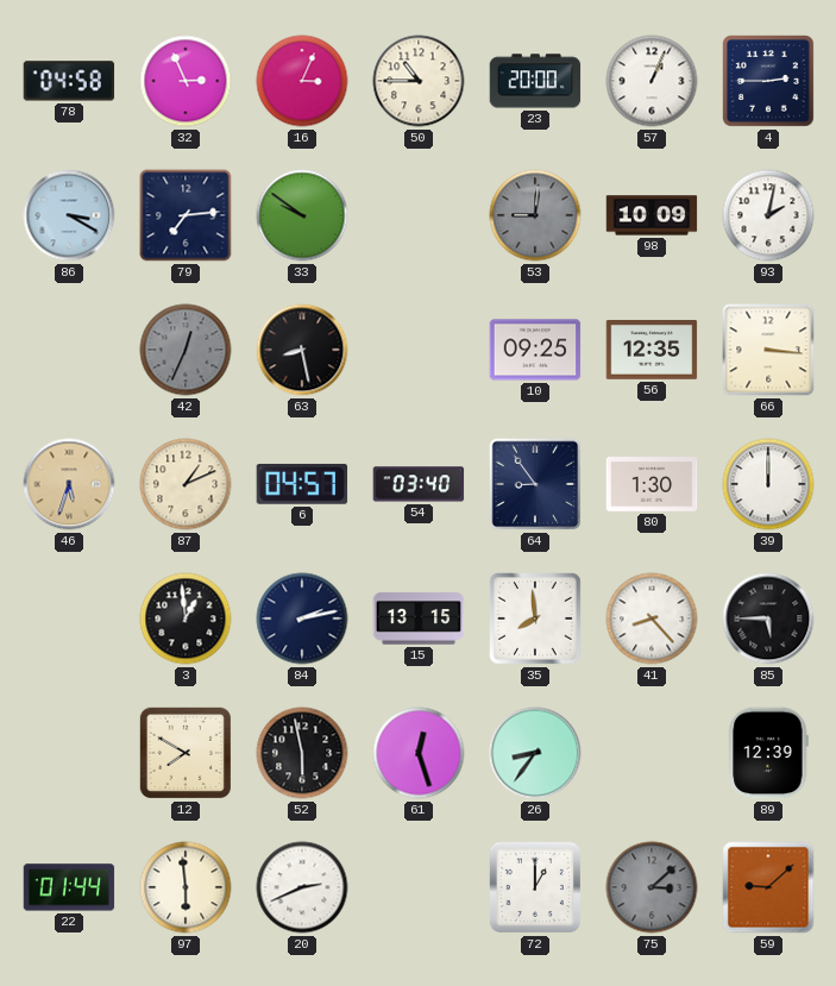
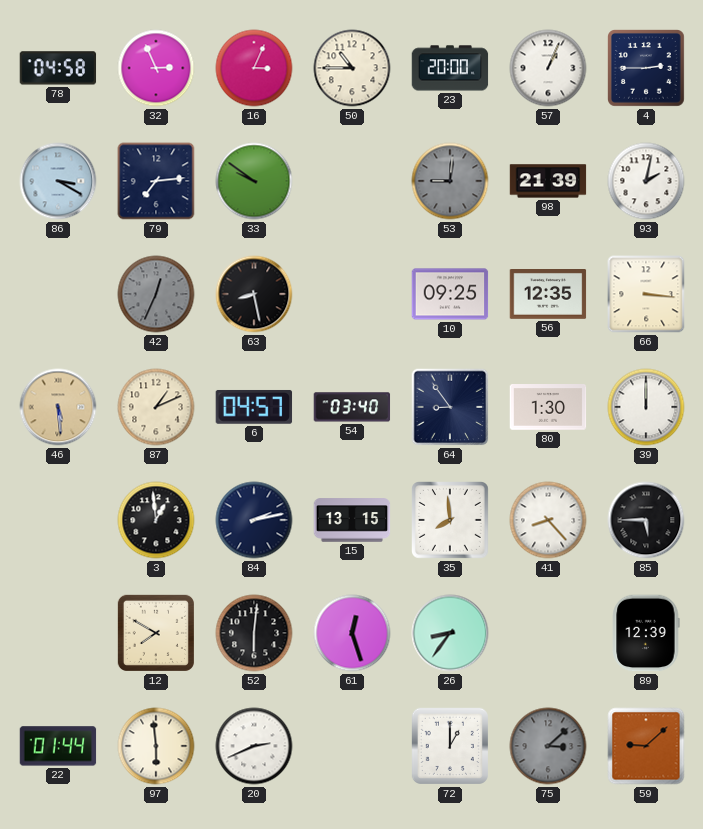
98: 10:09 -> 21:39 (548, 181)
46: 5:33 -> 5:29 (58, 407)
52: 5:58 -> 6:01 (254, 633)
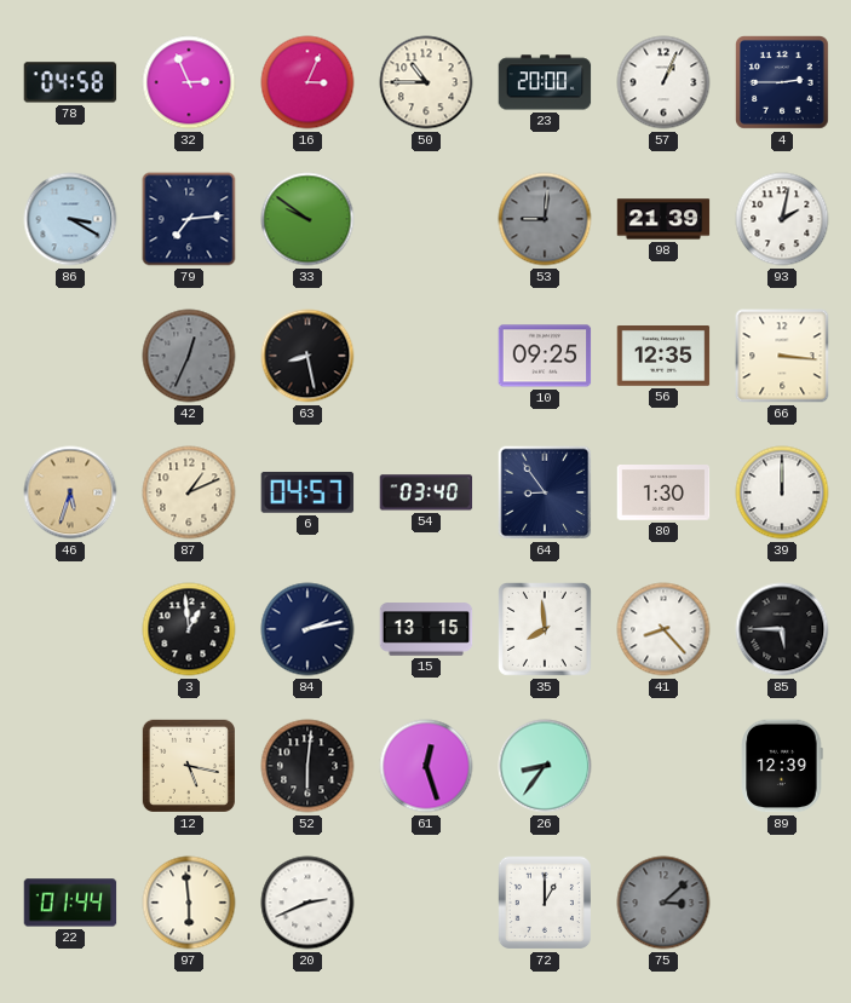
46: 5:29 -> 5:33 (70, 492)
12: 7:50 -> 5:17 (189, 766)
59: 9:08 -> none (646, 746)
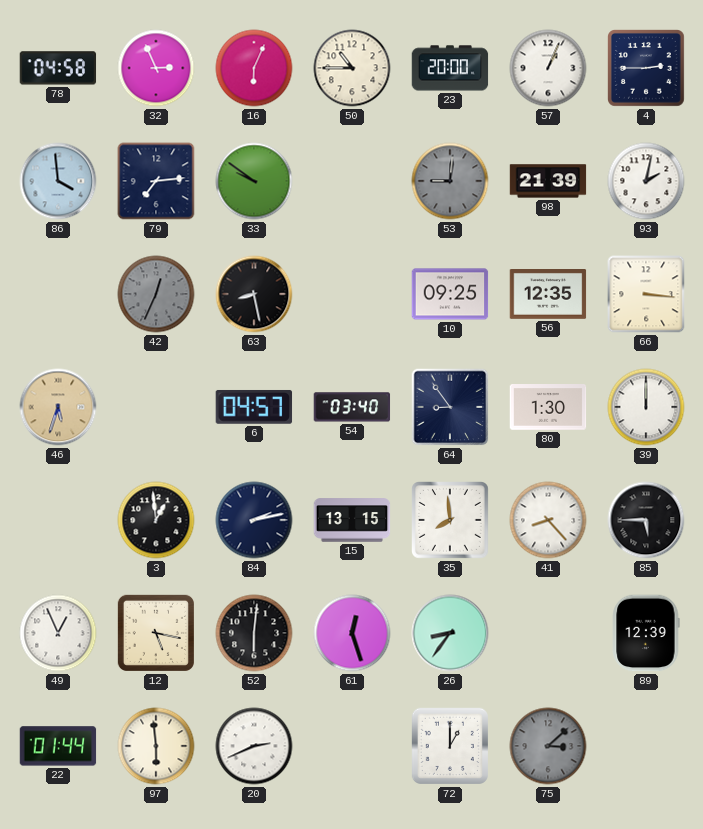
16: 3:04 -> 6:04 (254, 68)
86: 3:20 -> 3:59 (58, 181)
87: 1:11 -> none (189, 492)
49: none -> 12:56 (58, 633)
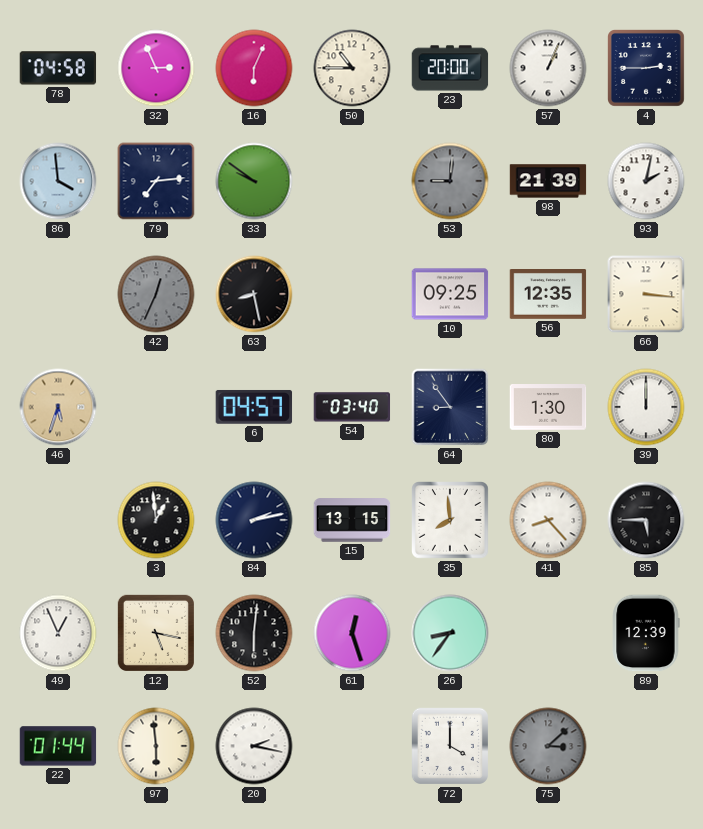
20: 2:41 -> 2:17 (254, 746)
72: 1:00 -> 4:00 (450, 746)
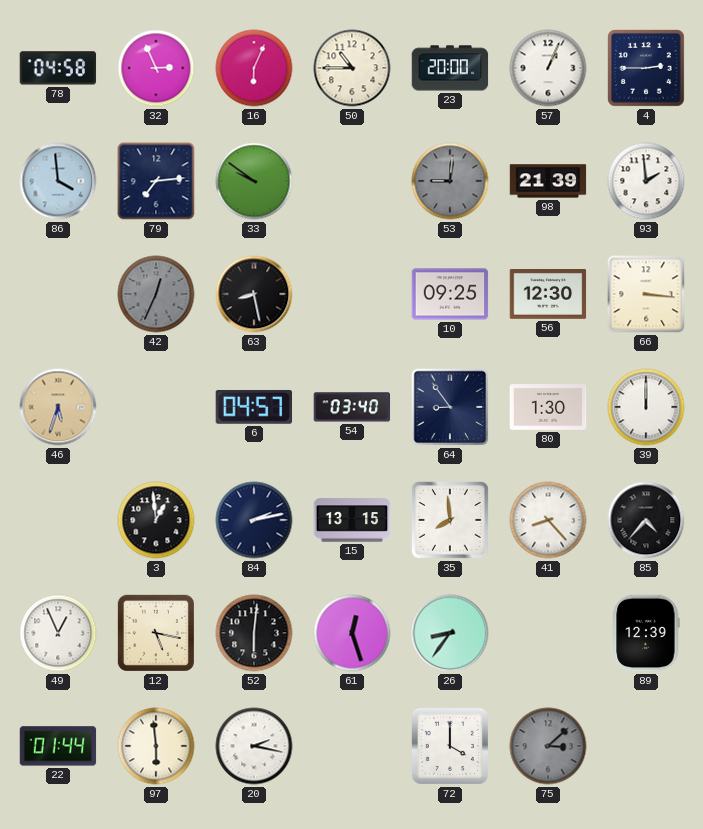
93: 2:02 -> 1:59 (646, 181)
56: 12:35 -> 12:30 (548, 295)
85: 5:45 -> 4:37 (646, 520)
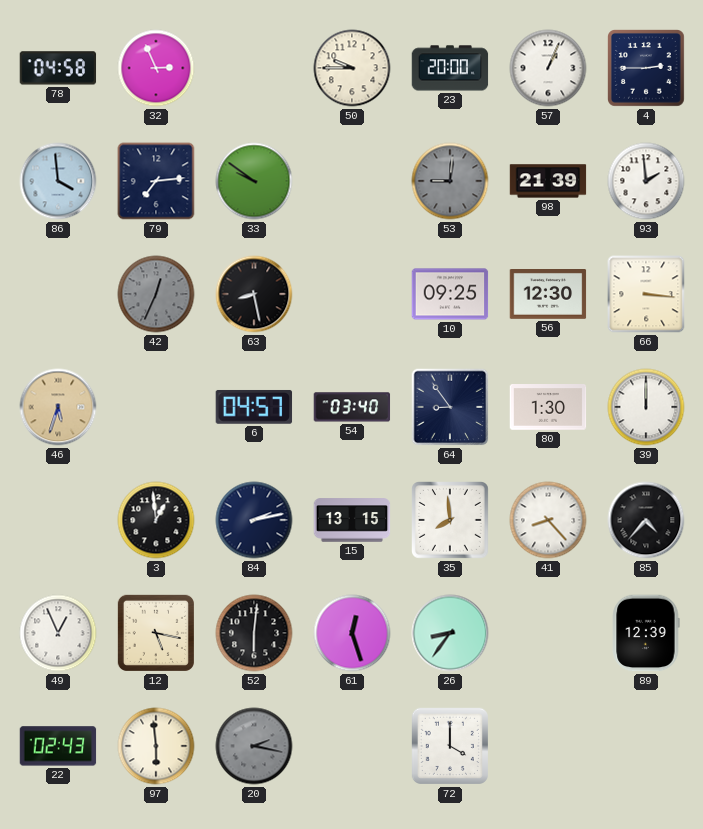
16: 6:04 -> none (254, 68)
50: 10:45 -> 9:45 (352, 68)
22: 01:44 -> 02:43 (58, 746)
20 dial: white -> grey (254, 746)
75: 3:08 -> none (548, 746)
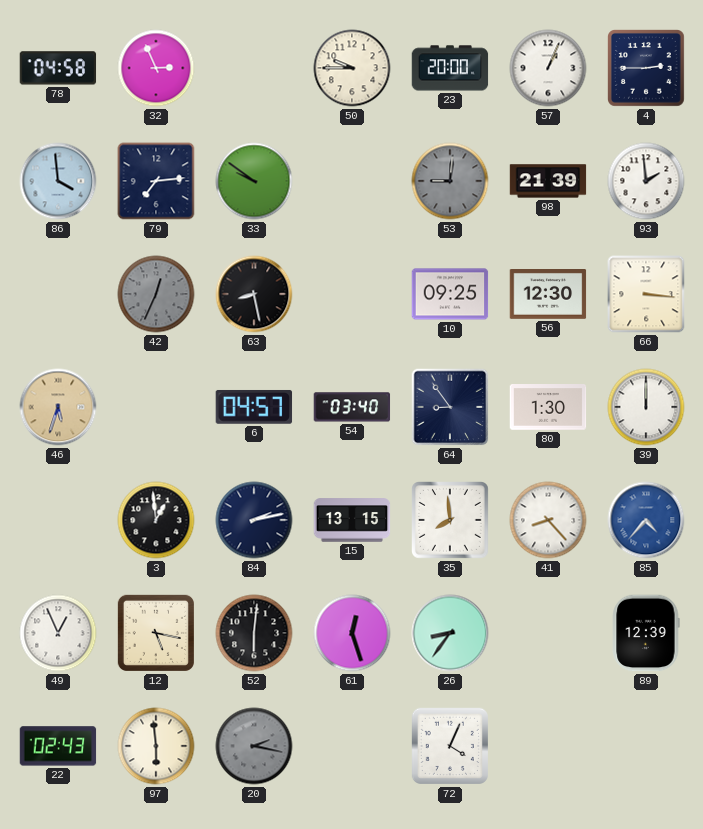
85 dial: black -> blue (646, 520)
72: 4:00 -> 4:04 (450, 746)
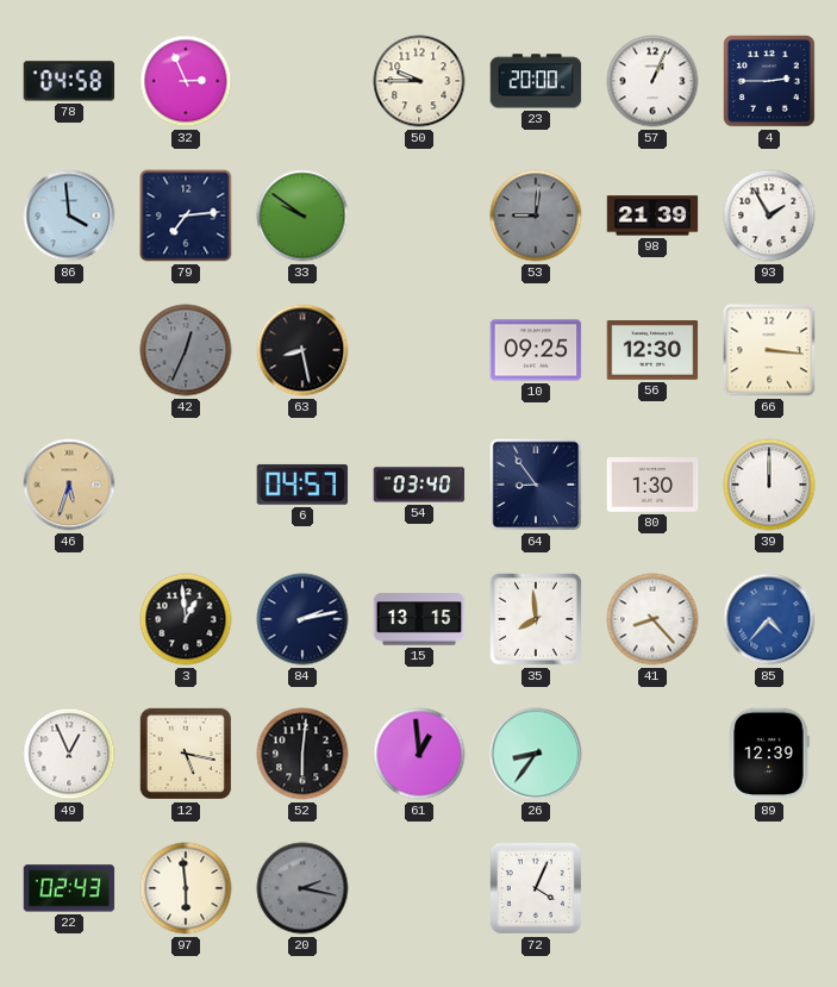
93: 1:59 -> 1:55 (769, 215)
61: 12:27 -> 12:59 (419, 754)
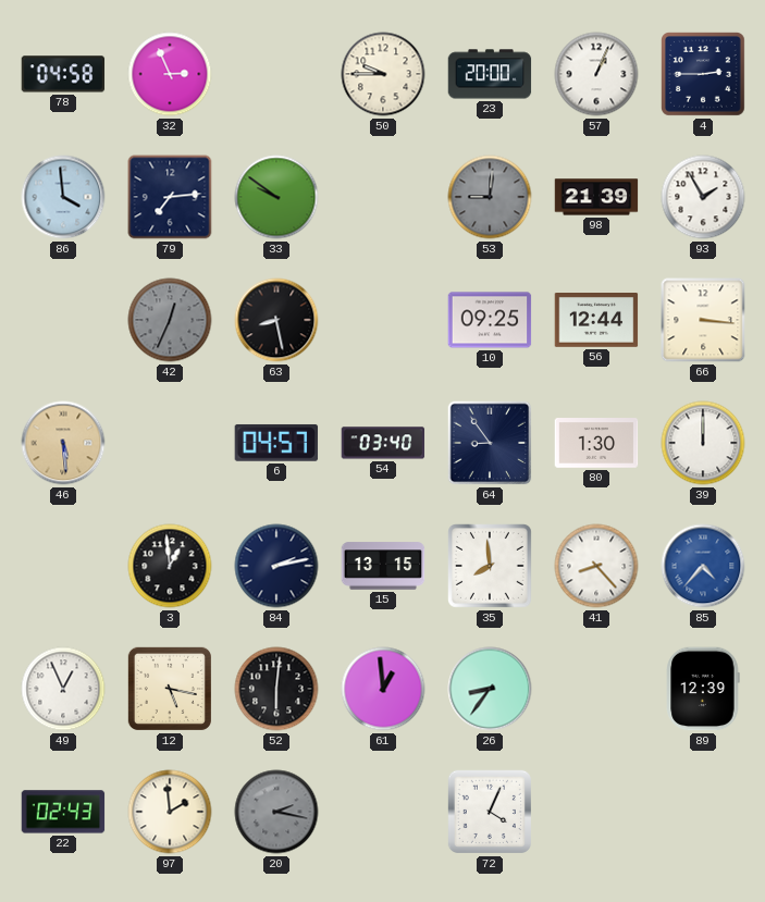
56: 12:30 -> 12:44 (596, 321)
46: 5:33 -> 5:29 (63, 443)
97: 5:59 -> 1:59 (170, 812)
